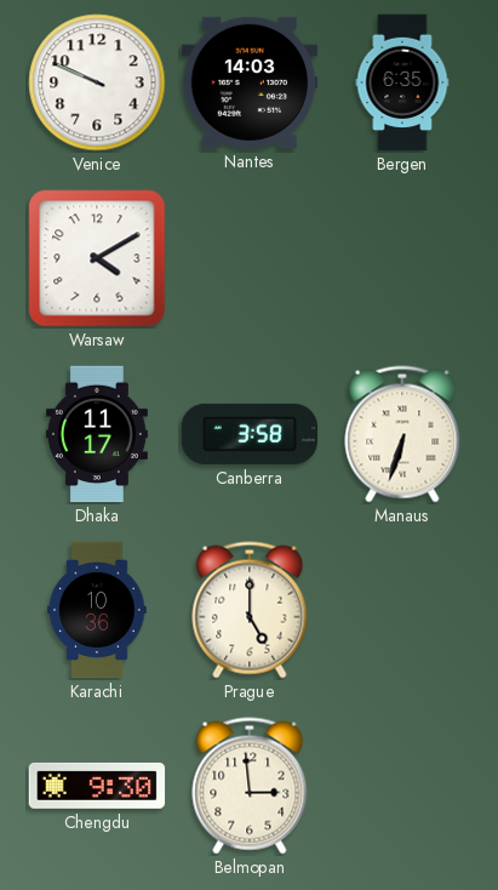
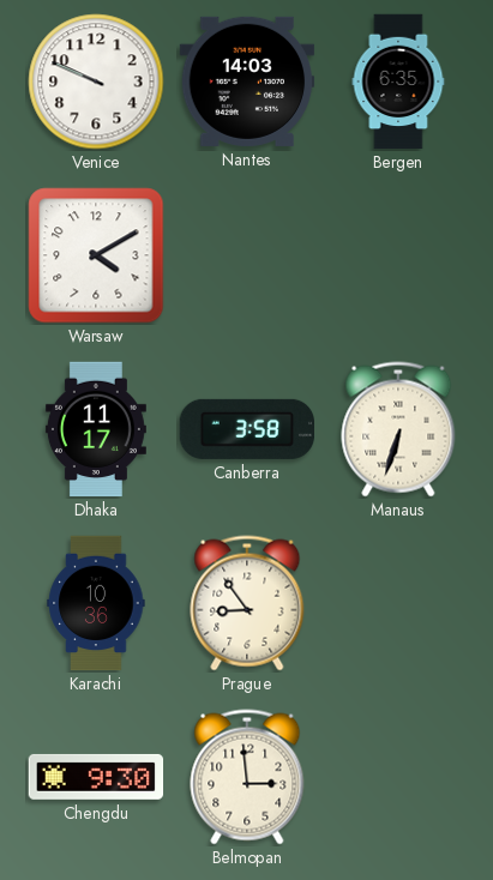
Prague: 5:00 -> 8:54 (247, 603)
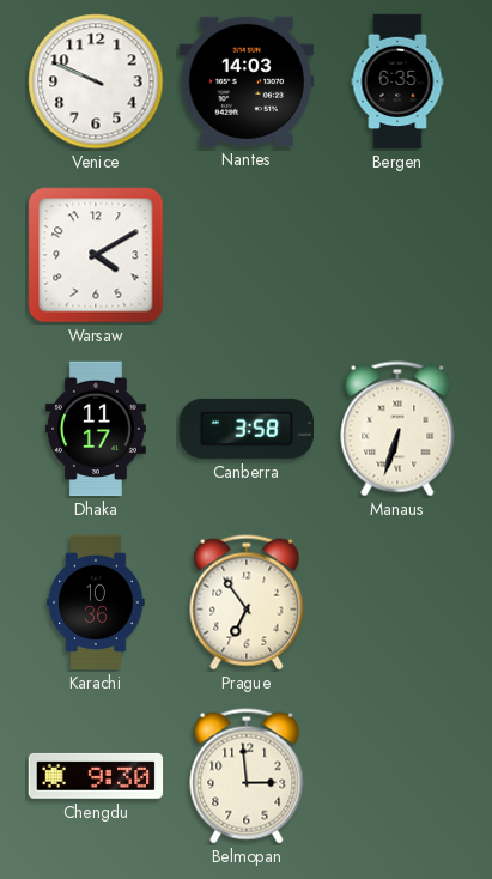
Prague: 8:54 -> 6:54 (247, 602)
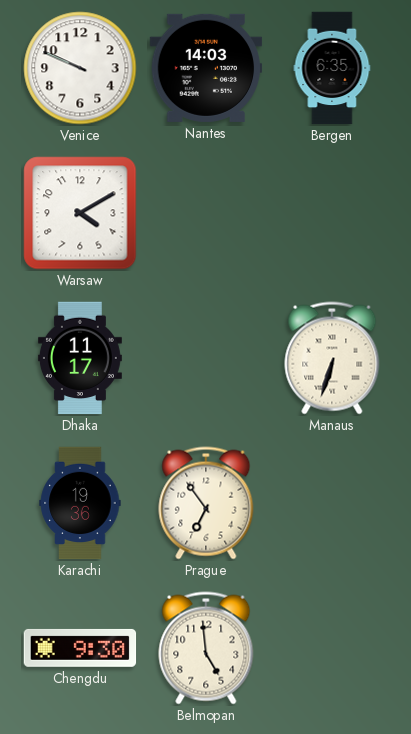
Canberra: 3:58 -> none (247, 429)
Karachi: 10:36 -> 19:36 (80, 503)
Belmopan: 2:59 -> 4:59 (206, 648)
